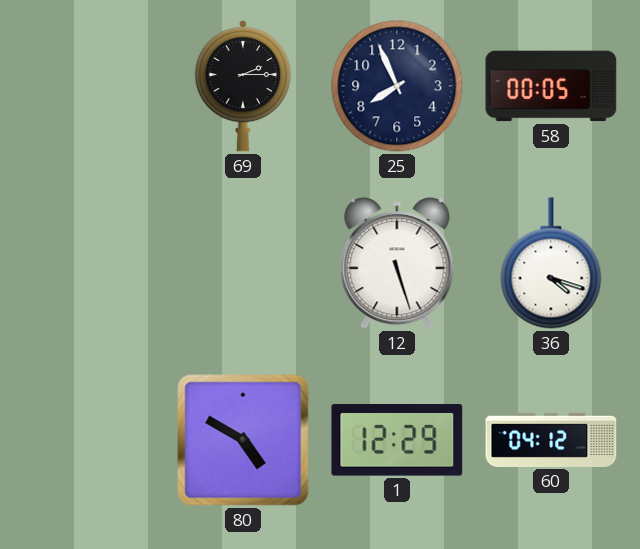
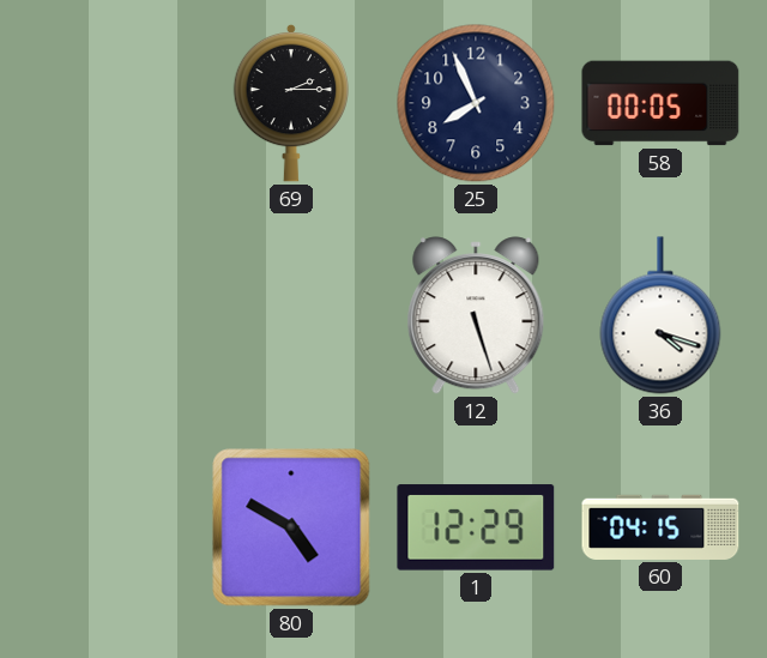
60: 04:12 -> 04:15 (660, 527)
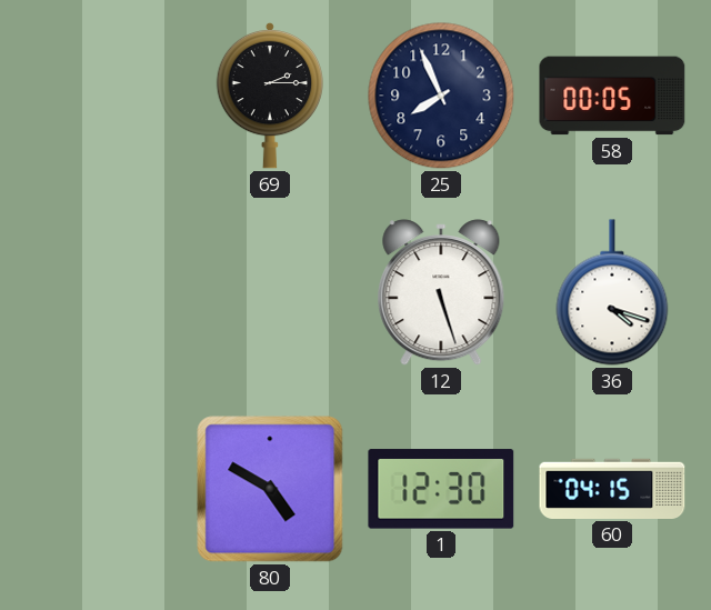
1: 12:29 -> 12:30 (441, 489)
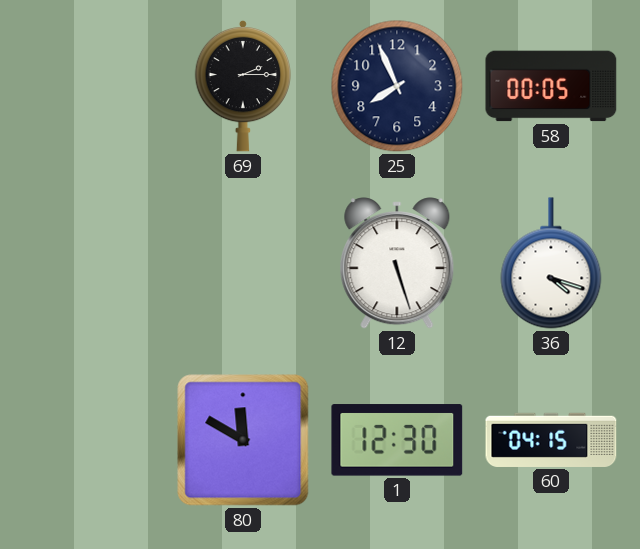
80: 4:50 -> 11:50 (243, 440)
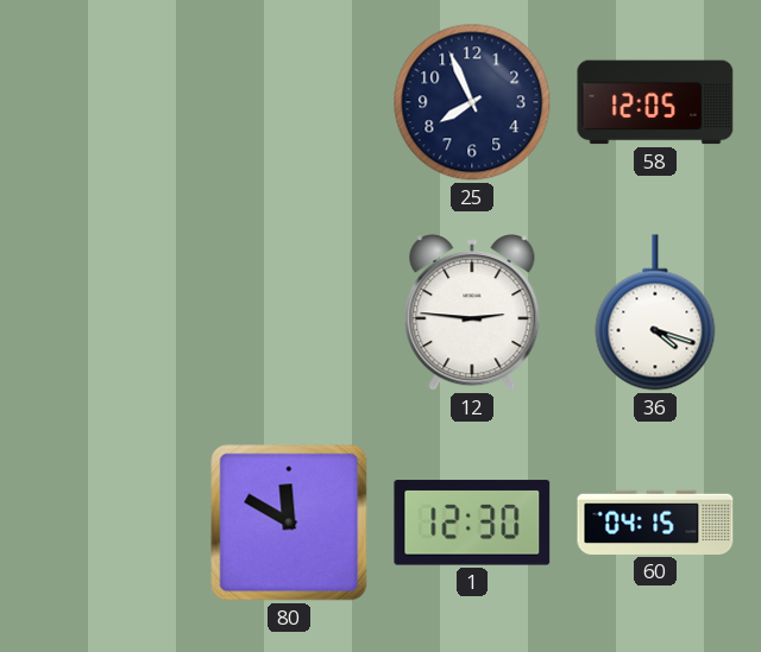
69: 2:15 -> none (242, 86)
58: 00:05 -> 12:05 (655, 102)
12: 5:27 -> 2:46 (472, 312)
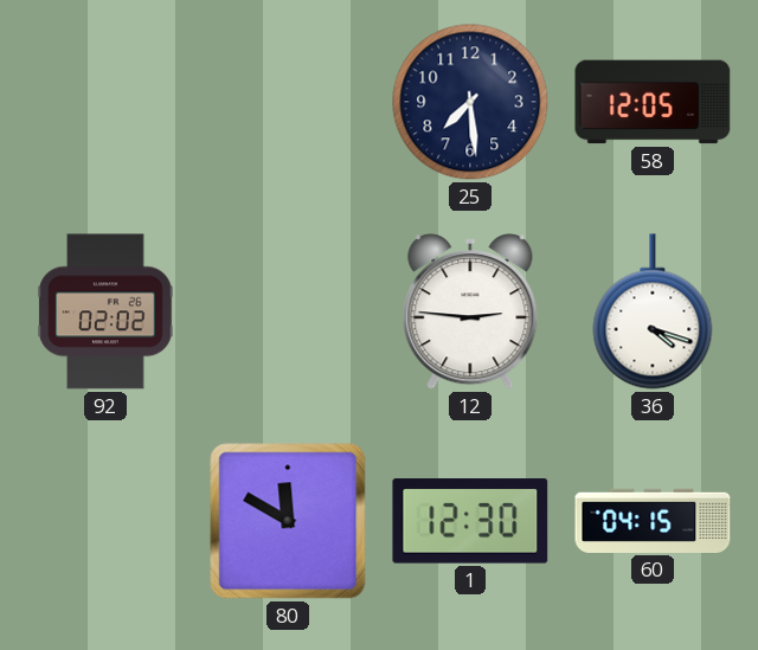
25: 7:56 -> 7:29 (470, 102)
92: none -> 02:02 (105, 311)
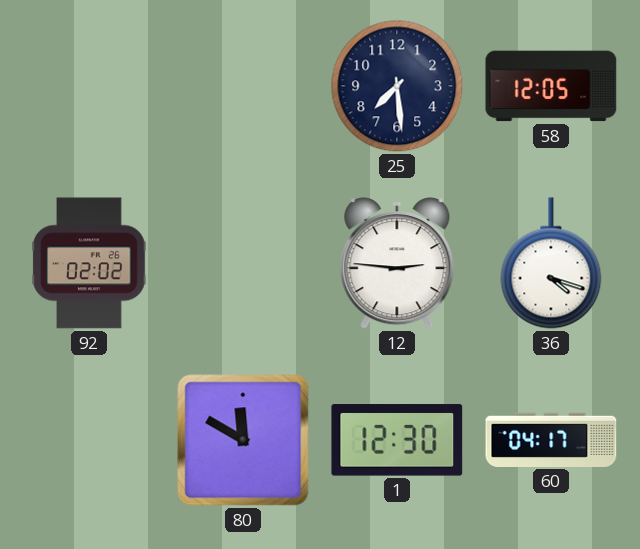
60: 04:15 -> 04:17 (551, 440)
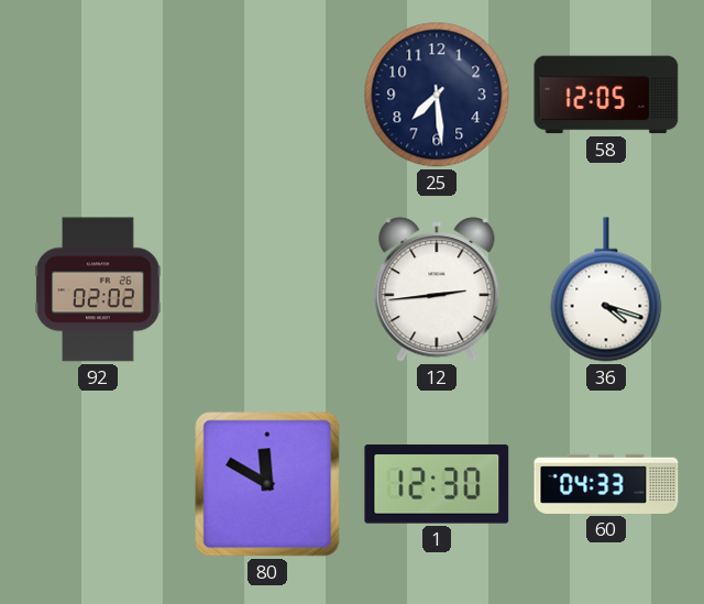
12: 2:46 -> 2:44 (437, 289)
60: 04:17 -> 04:33 (606, 484)
